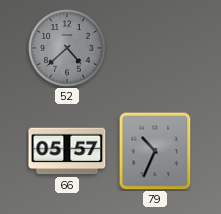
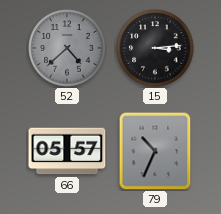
15: none -> 3:14 (155, 48)
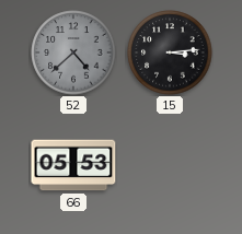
66: 05:57 -> 05:53 (73, 165)
79: 10:34 -> none (155, 151)
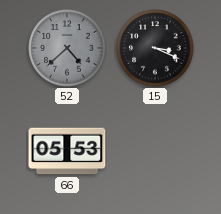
15: 3:14 -> 3:19 (155, 48)
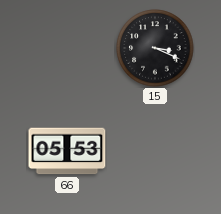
52: 4:38 -> none (67, 48)
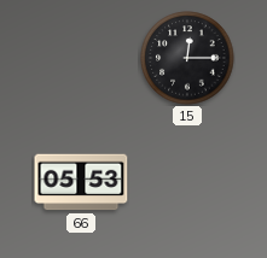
15: 3:19 -> 12:15 (187, 58)
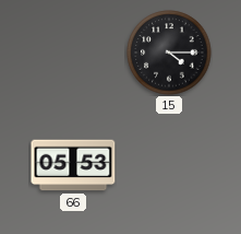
15: 12:15 -> 4:15 (169, 52)
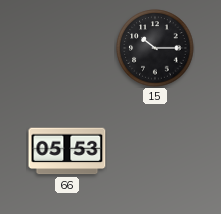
15: 4:15 -> 10:15 (155, 48)
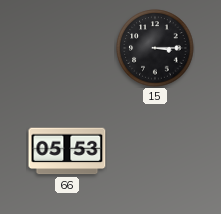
15: 10:15 -> 3:15 (155, 48)
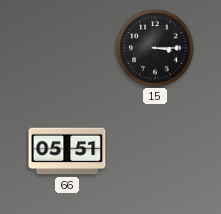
66: 05:53 -> 05:51 (67, 151)
